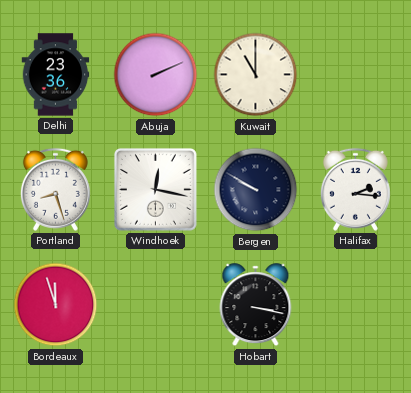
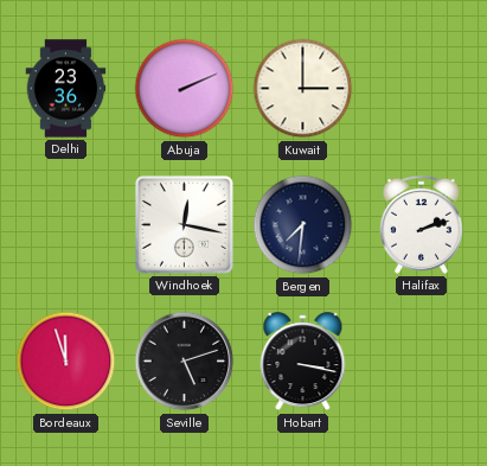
Kuwait: 11:00 -> 3:00 (303, 89)
Portland: 8:27 -> none (55, 189)
Bergen: 9:50 -> 7:31 (303, 225)
Halifax: 2:16 -> 2:12 (421, 224)
Seville: none -> 5:12 (185, 362)
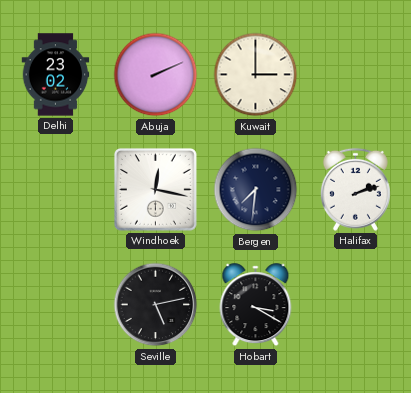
Delhi: 23:36 -> 23:02 (56, 75)
Bordeaux: 11:57 -> none (66, 362)
Seville: 5:12 -> 5:13 (156, 305)
Hobart: 3:17 -> 3:20 (256, 305)
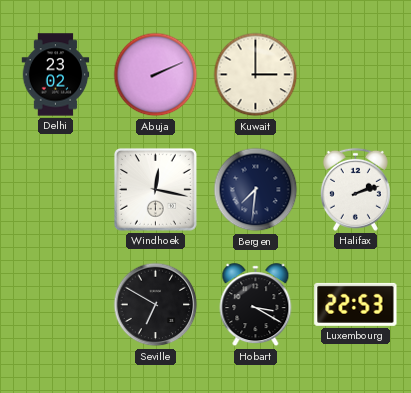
Seville: 5:13 -> 6:50 (156, 305)
Luxembourg: none -> 22:53 (356, 304)
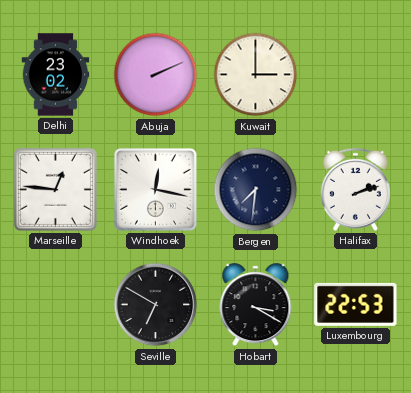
Marseille: none -> 12:46 (55, 189)
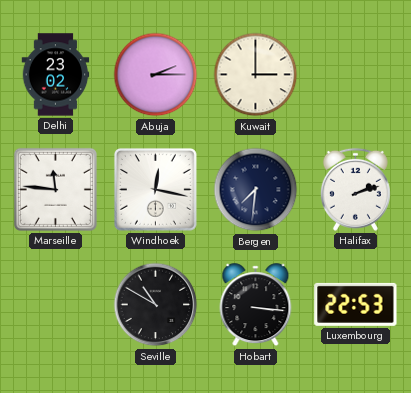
Abuja: 2:11 -> 2:15 (156, 75)
Marseille: 12:46 -> 11:46 (55, 189)
Seville: 6:50 -> 10:50 (156, 305)
Hobart: 3:20 -> 3:16 (256, 305)
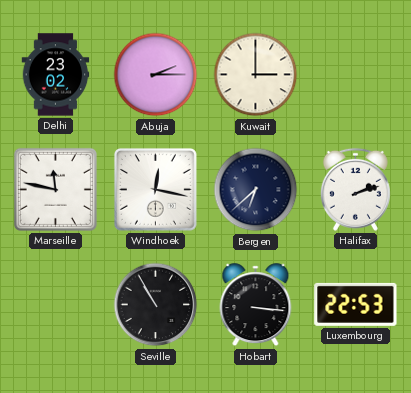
Marseille: 11:46 -> 11:47 (55, 189)
Bergen: 7:31 -> 6:38 (256, 190)
Seville: 10:50 -> 10:55 (156, 305)
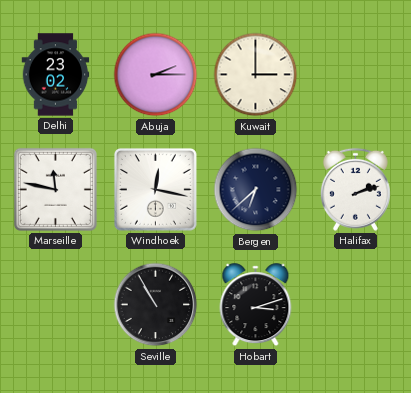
Hobart: 3:16 -> 3:12 (256, 305)
Luxembourg: 22:53 -> none (356, 304)
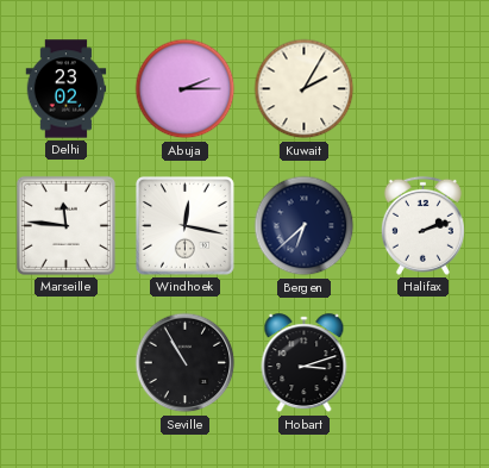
Kuwait: 3:00 -> 2:05 (305, 89)
Marseille: 11:47 -> 11:46 (65, 225)
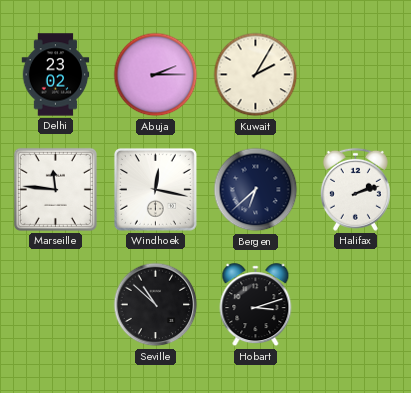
Seville: 10:55 -> 10:52 (156, 305)
